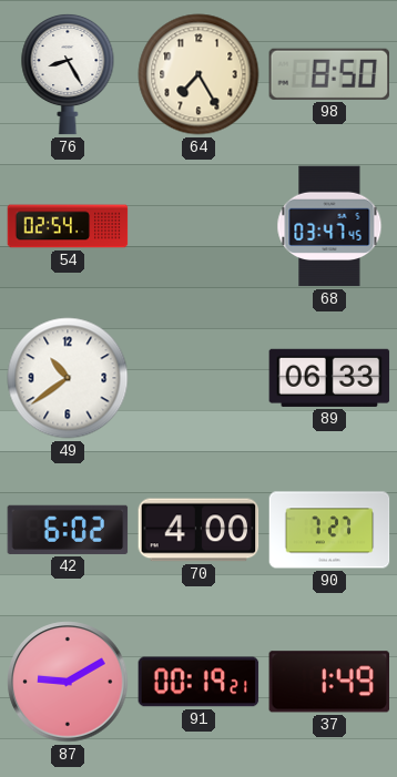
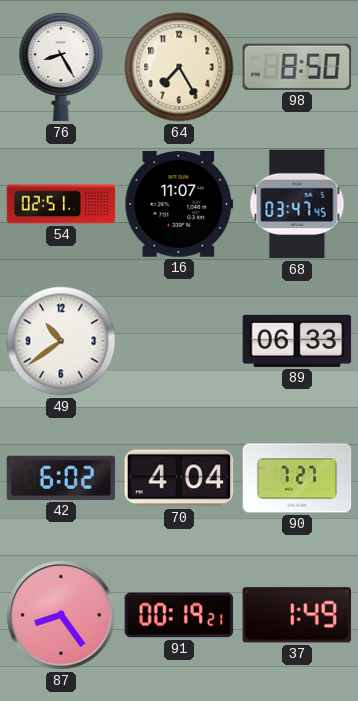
54: 02:54 -> 02:51 (61, 204)
16: none -> 11:07 (179, 204)
70: 4:00 -> 4:04 (179, 478)
87: 9:10 -> 8:24 (61, 615)
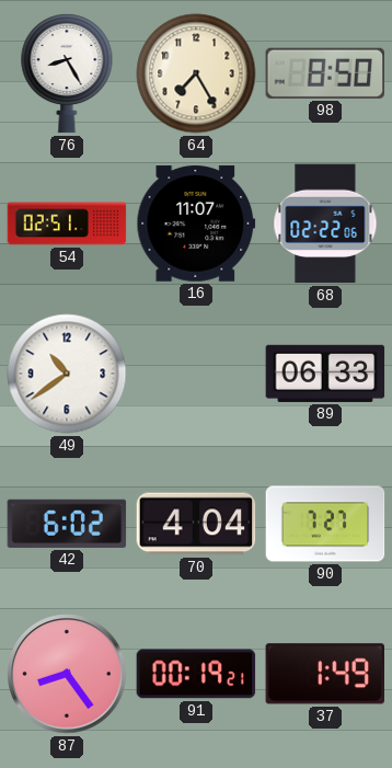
68: 03:47 -> 02:22 (325, 223)
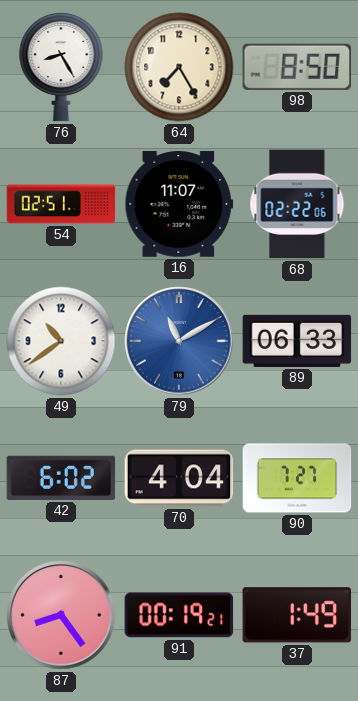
79: none -> 11:10 (179, 341)
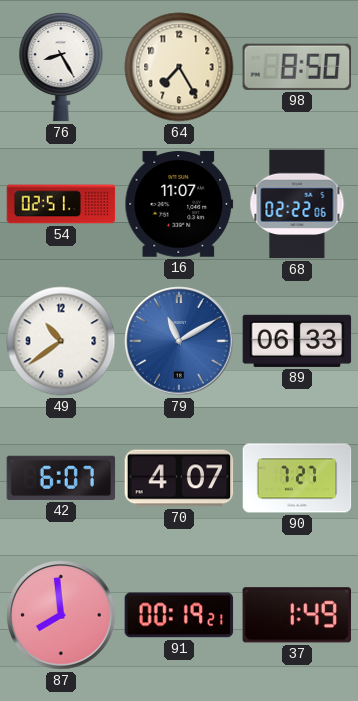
42: 6:02 -> 6:07 (61, 478)
70: 4:04 -> 4:07 (179, 478)
87: 8:24 -> 7:59 (61, 615)
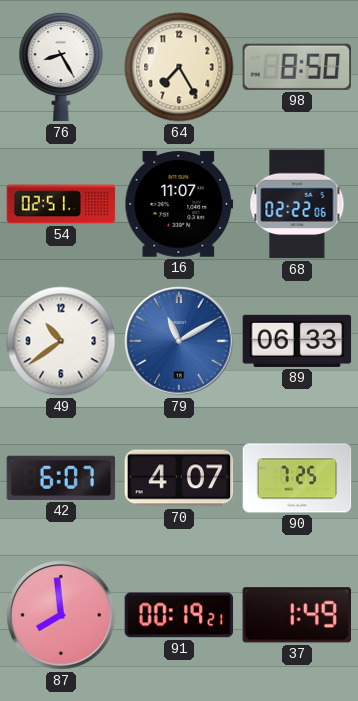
90: 7:27 -> 7:25 (297, 478)
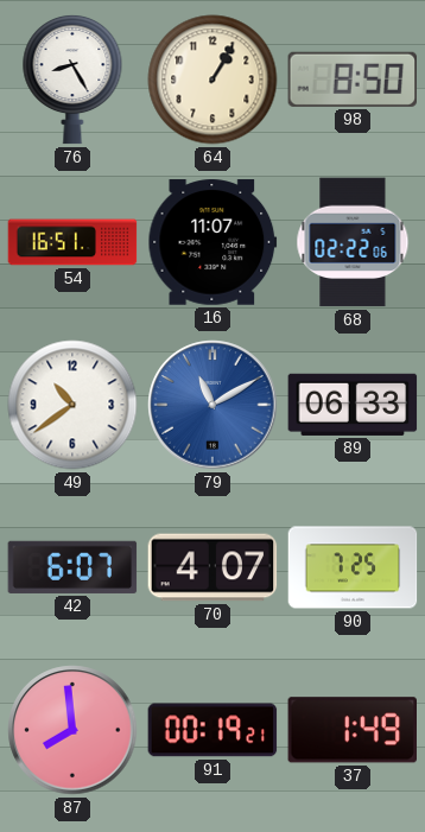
64: 7:25 -> 1:05 (213, 80)
54: 02:51 -> 16:51 (72, 242)
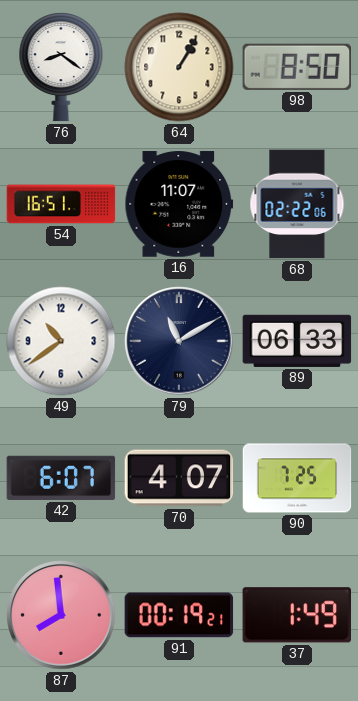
76: 8:25 -> 8:21 (61, 67)
79 dial: blue -> navy (179, 341)
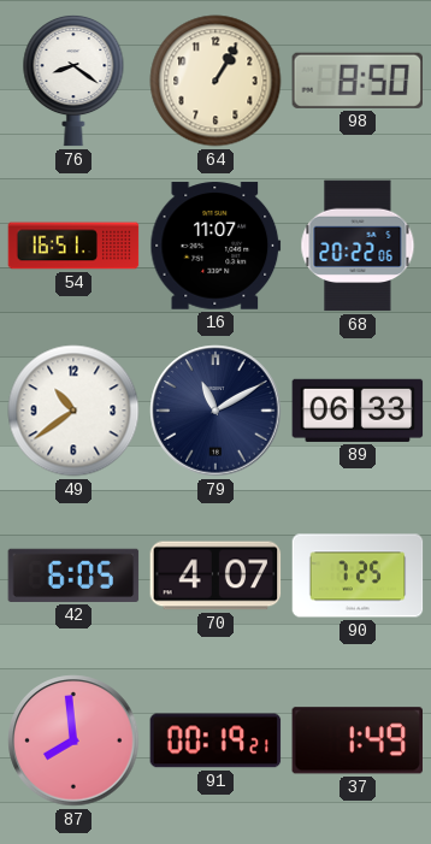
68: 02:22 -> 20:22 (358, 246)
42: 6:07 -> 6:05 (73, 576)
